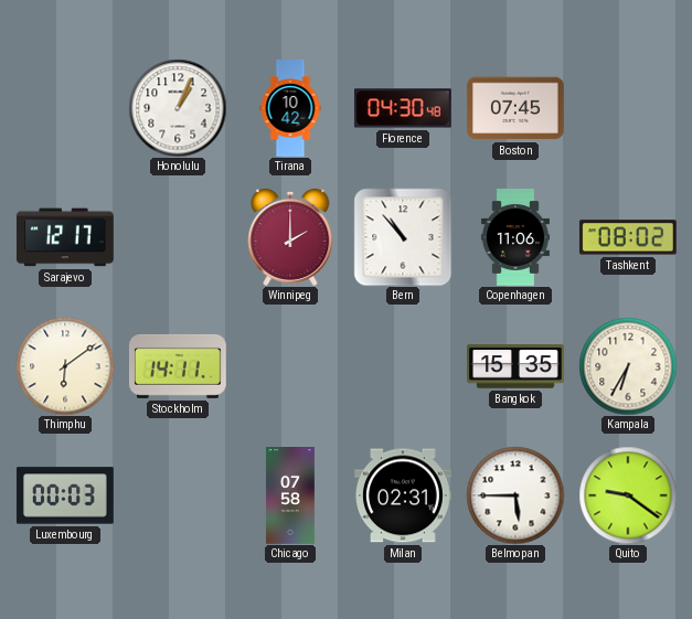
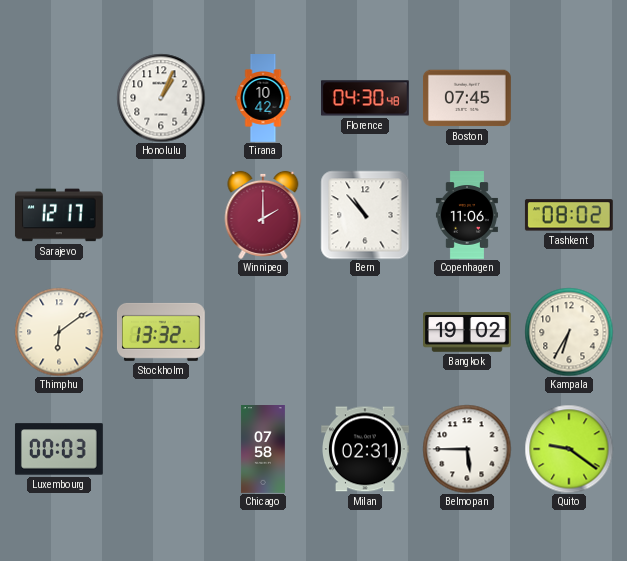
Stockholm: 14:11 -> 13:32 (161, 332)
Bangkok: 15:35 -> 19:02 (468, 332)
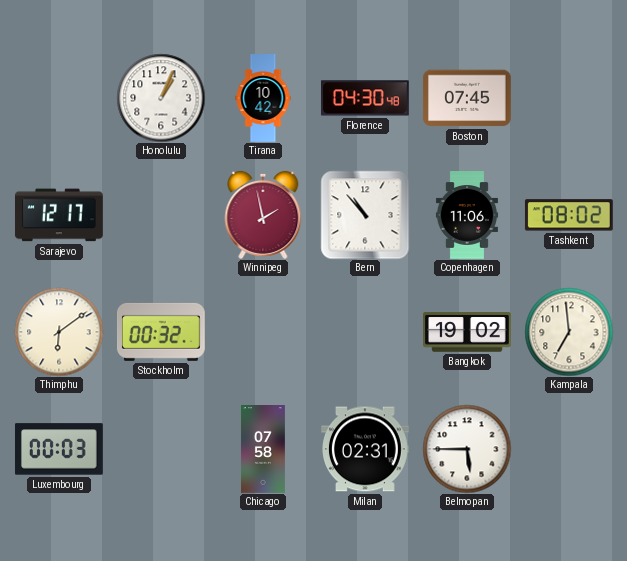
Winnipeg: 2:00 -> 1:58 (263, 215)
Stockholm: 13:32 -> 00:32 (161, 332)
Kampala: 6:35 -> 6:59 (569, 332)
Quito: 9:21 -> none (569, 449)
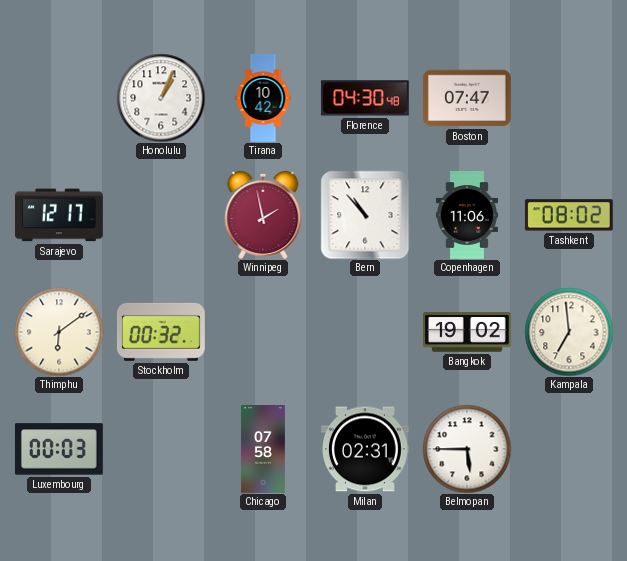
Boston: 07:45 -> 07:47 (467, 98)
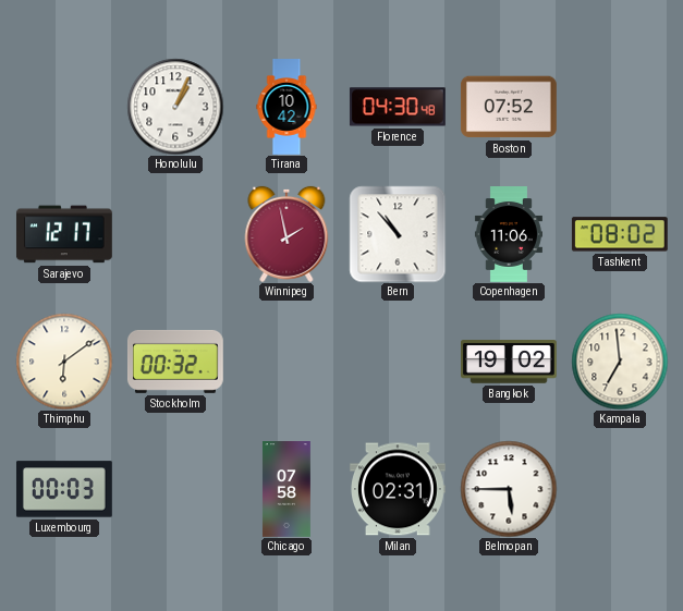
Boston: 07:47 -> 07:52 (509, 107)
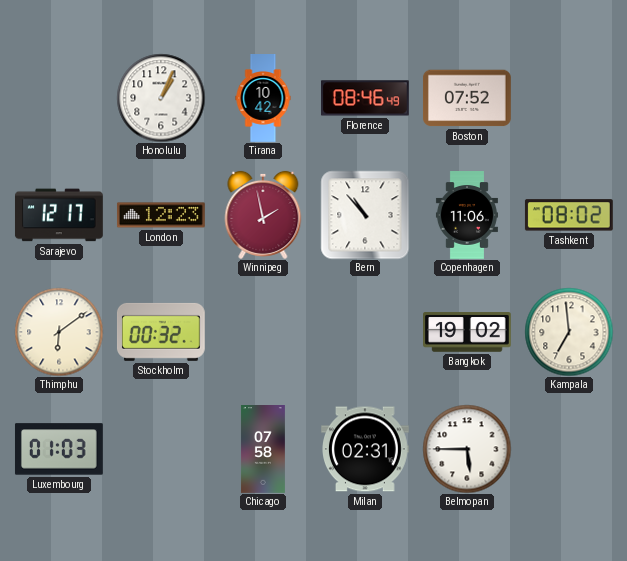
Florence: 04:30 -> 08:46 (365, 98)
London: none -> 12:23 (161, 215)
Luxembourg: 00:03 -> 01:03 (59, 449)
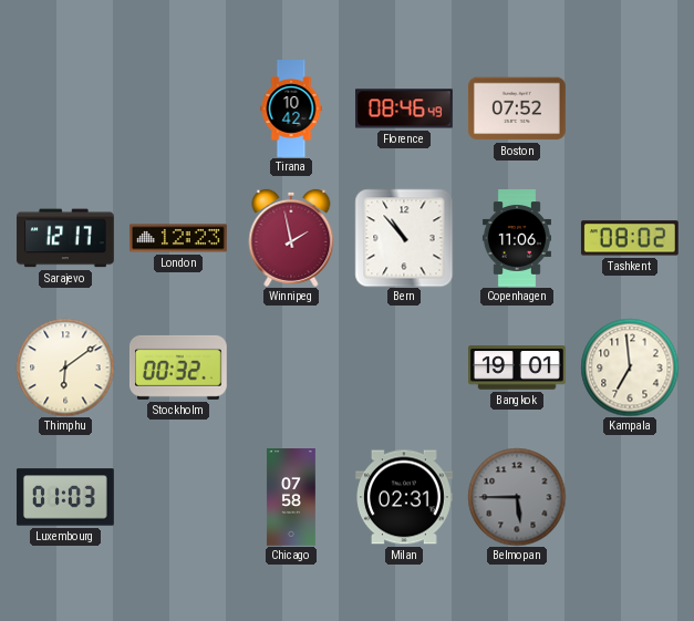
Honolulu: 1:04 -> none (161, 98)
Bangkok: 19:02 -> 19:01 (518, 368)
Belmopan dial: white -> grey (517, 497)
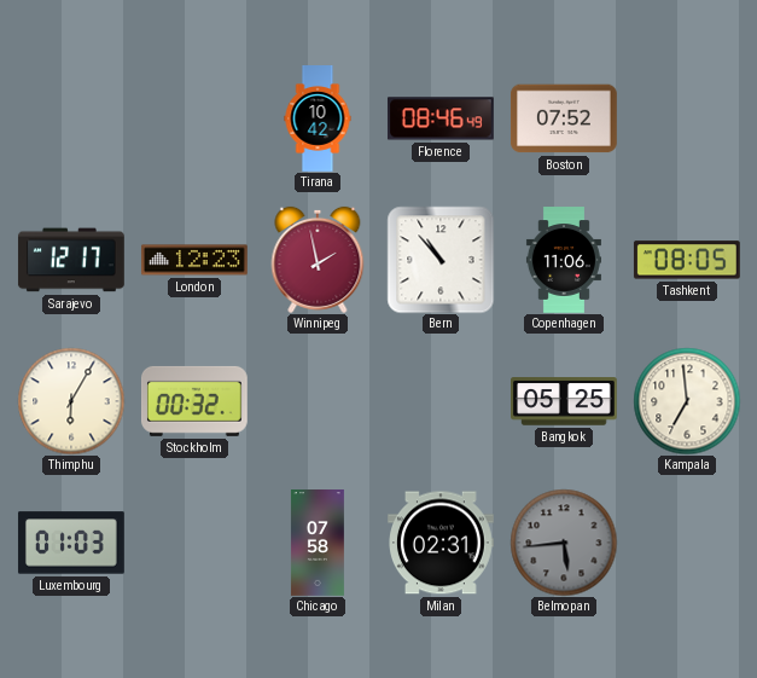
Tashkent: 08:02 -> 08:05 (687, 260)
Thimphu: 6:09 -> 6:05 (71, 401)
Bangkok: 19:01 -> 05:25 (565, 401)
Belmopan: 5:45 -> 5:44 (564, 543)
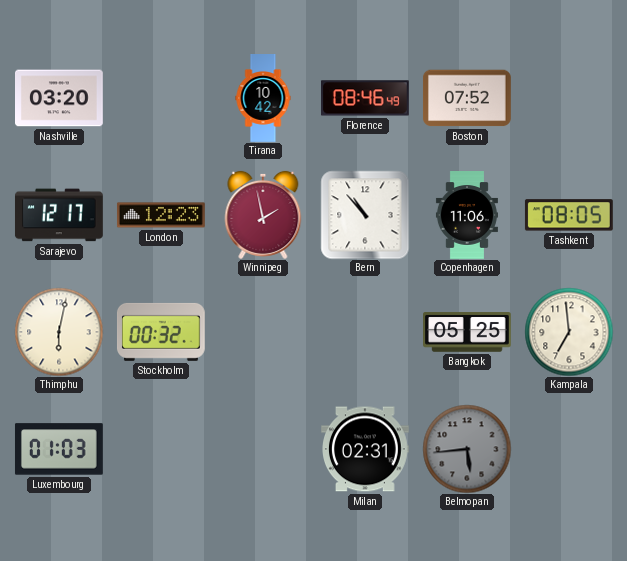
Nashville: none -> 03:20 (60, 98)
Thimphu: 6:05 -> 6:02 (59, 332)
Chicago: 07:58 -> none (318, 544)
